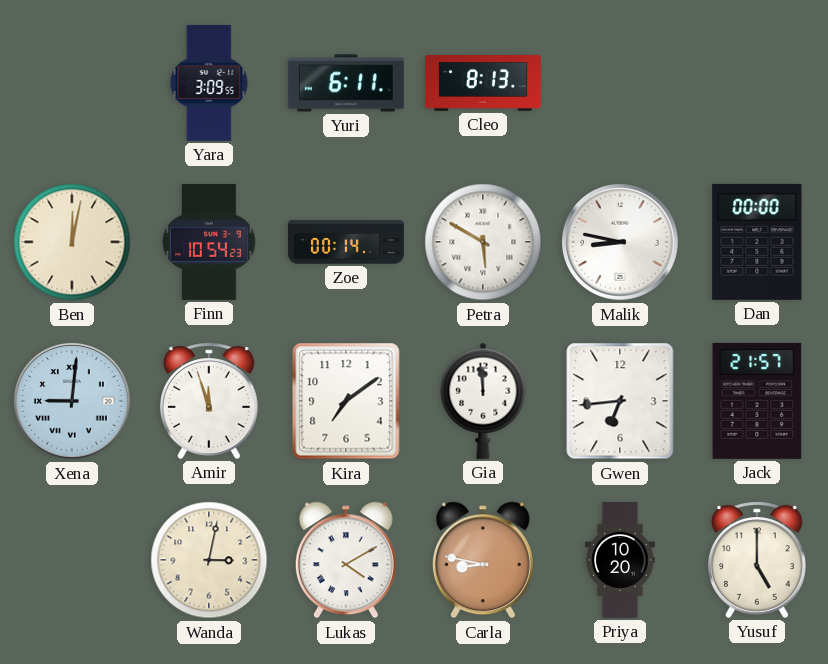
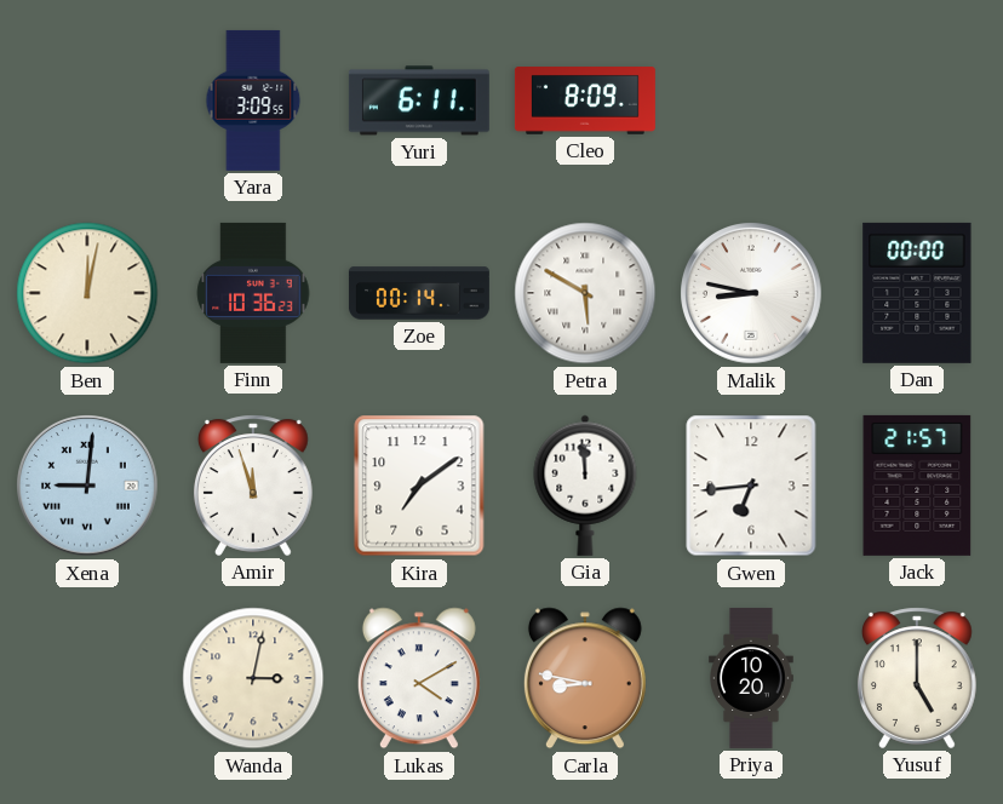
Cleo: 8:13 -> 8:09 (585, 102)
Finn: 10:54 -> 10:36 (253, 293)
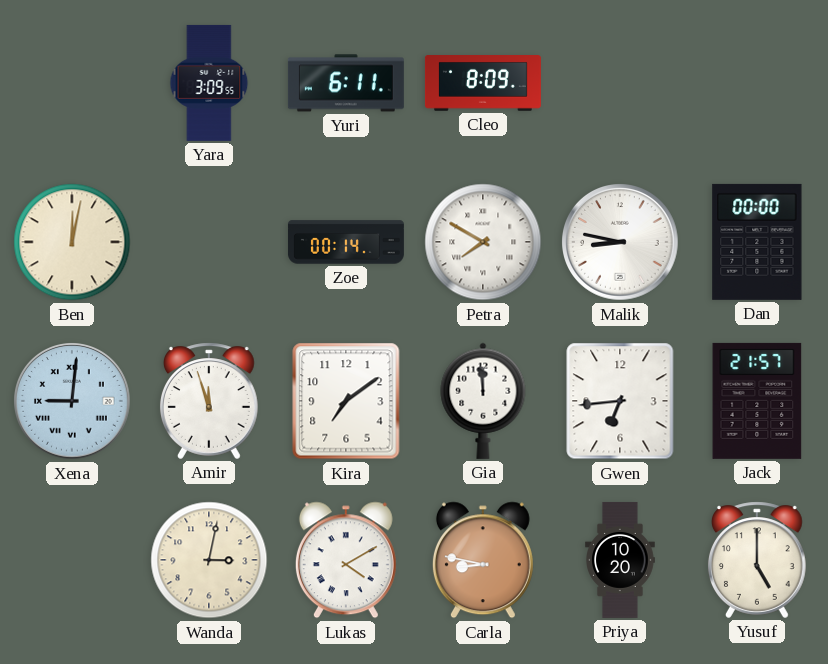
Finn: 10:36 -> none (253, 293)
Petra: 5:50 -> 7:50 (483, 242)
